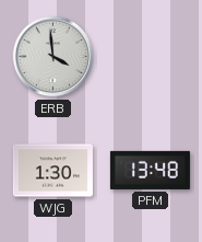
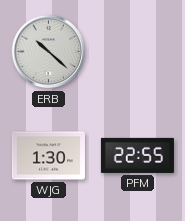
ERB: 3:59 -> 10:22 (49, 52)
PFM: 13:48 -> 22:55 (137, 155)
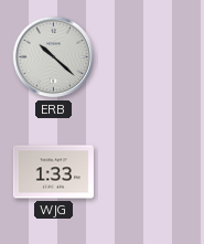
WJG: 1:30 -> 1:33 (53, 172)
PFM: 22:55 -> none (137, 155)
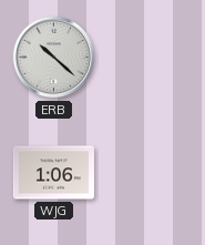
WJG: 1:33 -> 1:06 (53, 173)
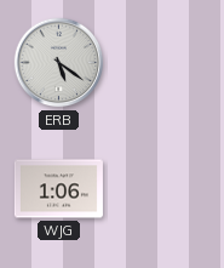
ERB: 10:22 -> 5:21 (59, 63)
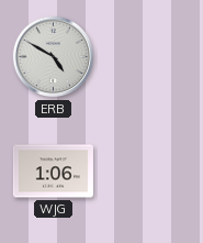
ERB: 5:21 -> 4:50 (54, 57)
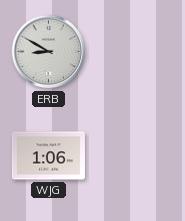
ERB: 4:50 -> 8:50 (49, 52)
